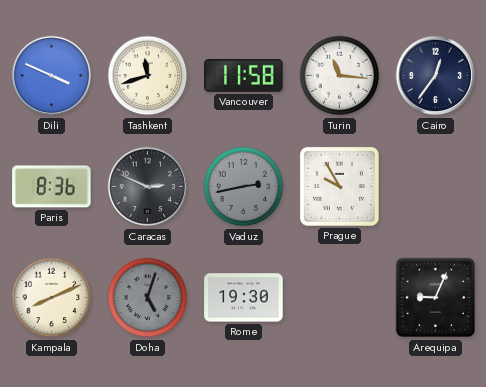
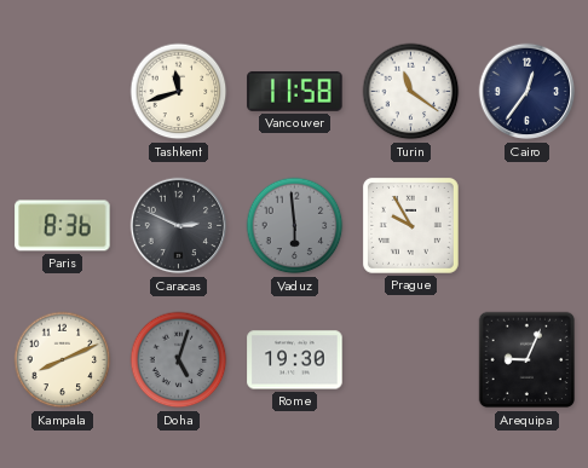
Dili: 3:49 -> none (52, 76)
Turin: 11:16 -> 11:21 (411, 92)
Vaduz: 2:43 -> 5:59 (295, 226)
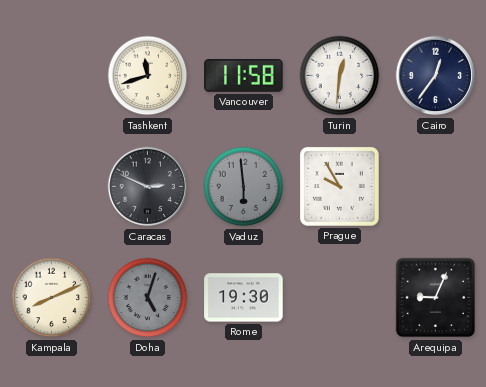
Turin: 11:21 -> 12:31 (340, 76)
Paris: 8:36 -> none (63, 226)
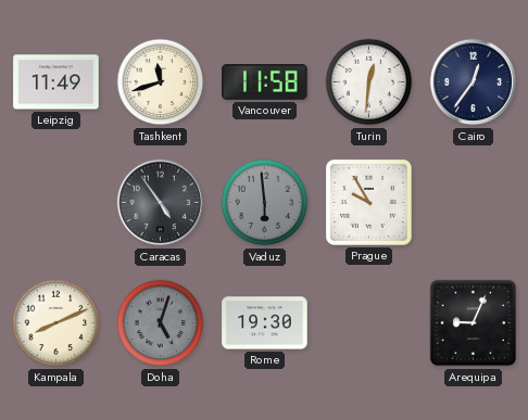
Leipzig: none -> 11:49 (56, 82)
Caracas: 2:49 -> 4:54 (161, 203)
